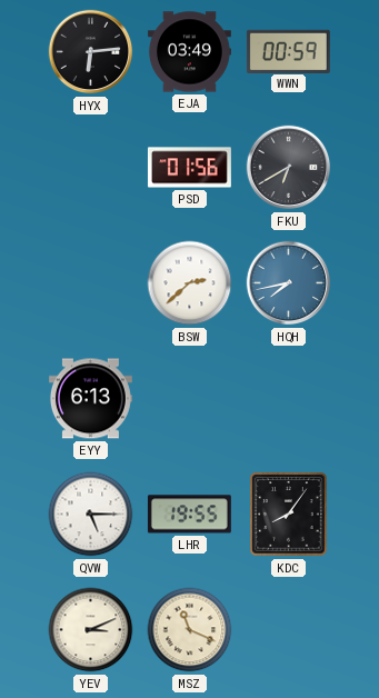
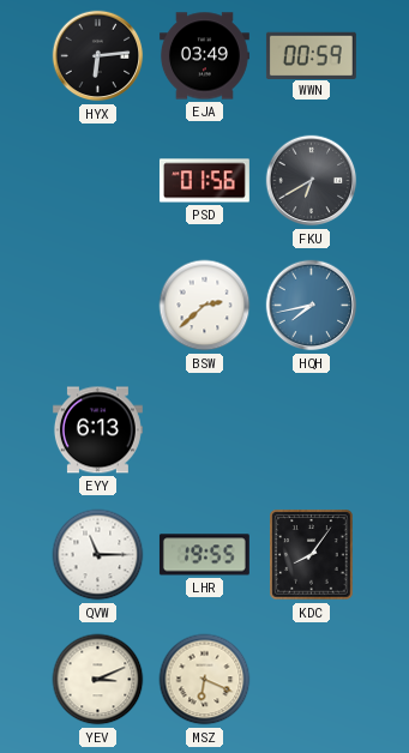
QVW: 5:15 -> 11:15 (98, 555)
MSZ: 11:19 -> 6:19 (205, 680)
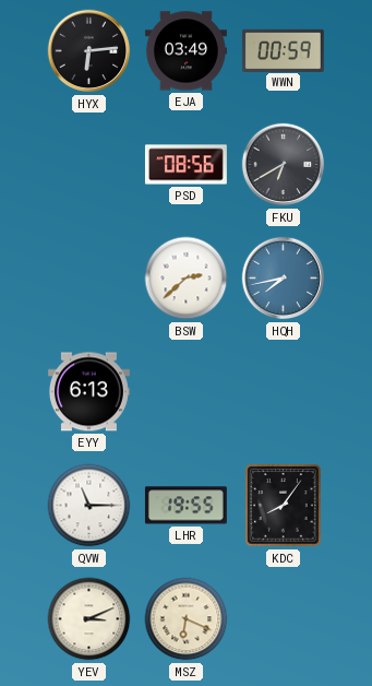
PSD: 01:56 -> 08:56 (185, 165)
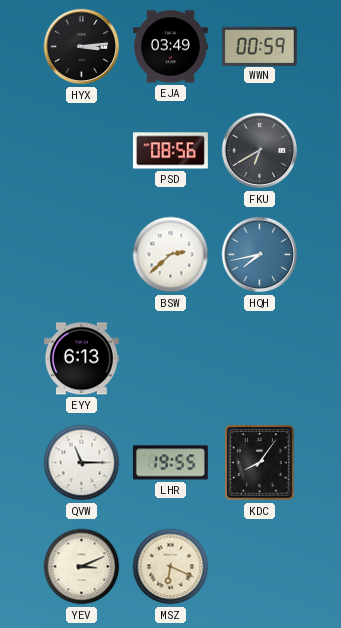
HYX: 6:14 -> 3:14 (82, 47)
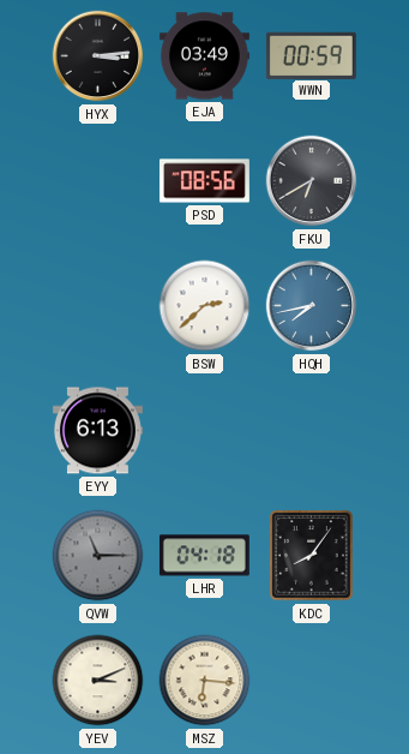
QVW dial: white -> grey (98, 556)
LHR: 19:55 -> 04:18 (204, 556)
MSZ: 6:19 -> 6:16 (205, 681)
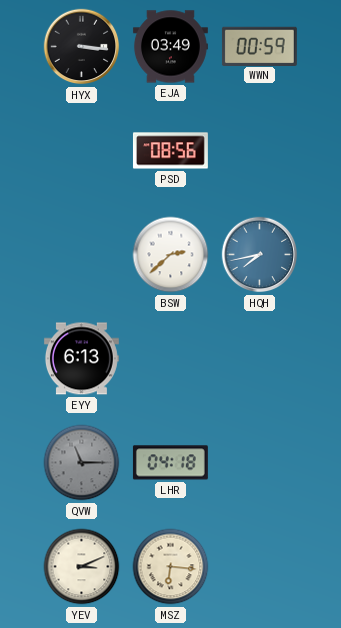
HYX: 3:14 -> 3:16 (82, 47)
FKU: 6:40 -> none (312, 181)
KDC: 8:06 -> none (312, 556)
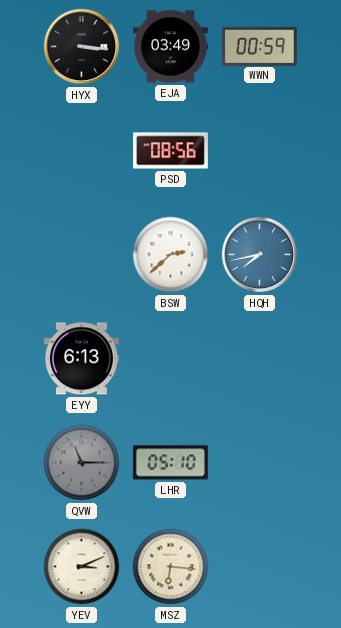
LHR: 04:18 -> 05:10 (170, 463)
